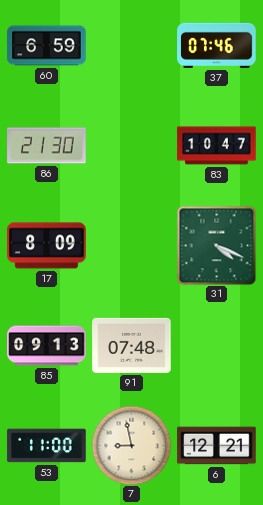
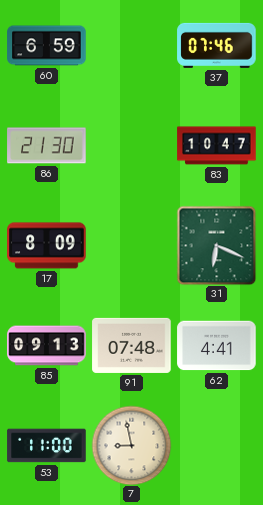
31: 4:19 -> 6:19 (216, 245)
62: none -> 4:41 (217, 346)
6: 12:21 -> none (217, 446)
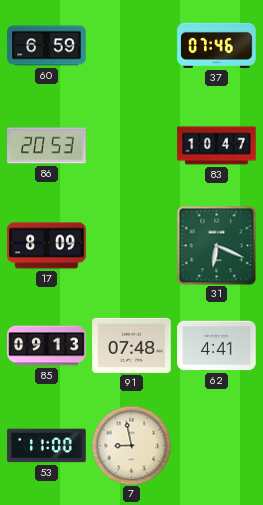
86: 21:30 -> 20:53 (47, 146)
